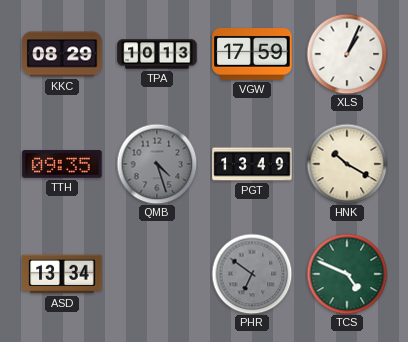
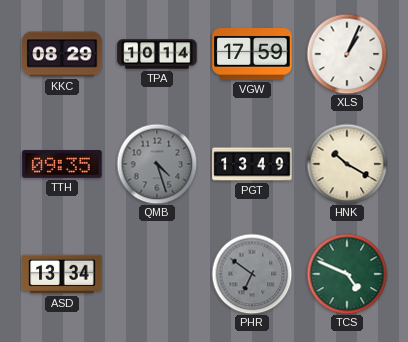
TPA: 10:13 -> 10:14 (157, 54)
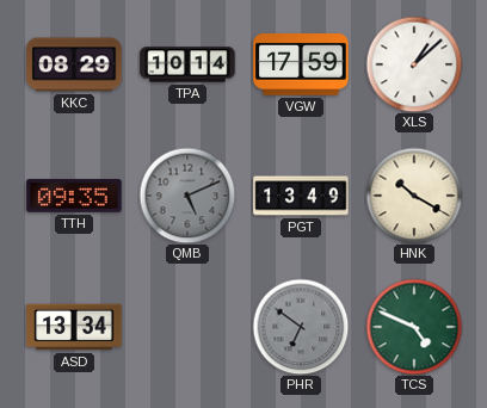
XLS: 1:04 -> 1:08 (414, 64)
QMB: 4:27 -> 5:11 (187, 196)
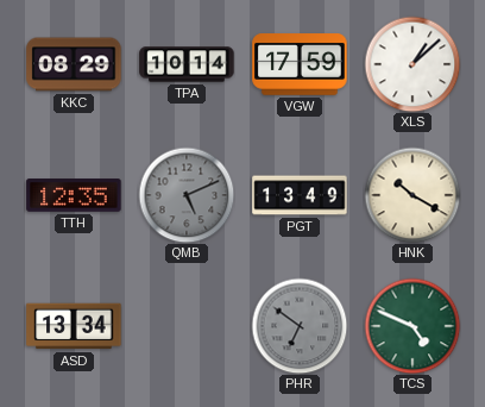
TTH: 09:35 -> 12:35 (74, 195)
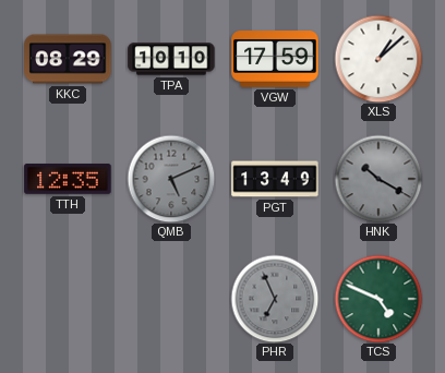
TPA: 10:14 -> 10:10 (171, 59)
HNK dial: cream -> grey (378, 179)
ASD: 13:34 -> none (74, 326)
PHR: 6:51 -> 6:56 (275, 299)
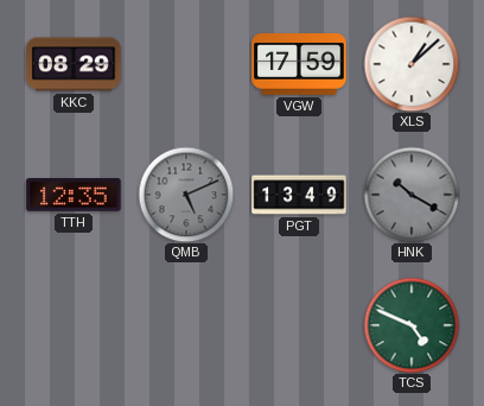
TPA: 10:10 -> none (171, 59)
PHR: 6:56 -> none (275, 299)
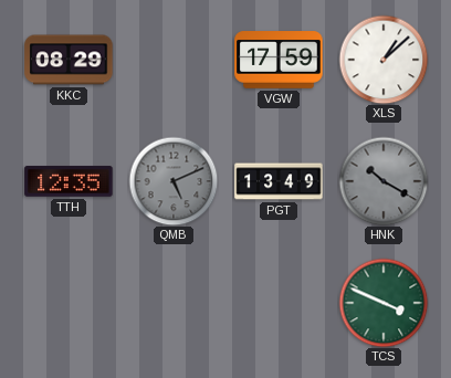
TCS: 4:49 -> 3:49 (384, 303)
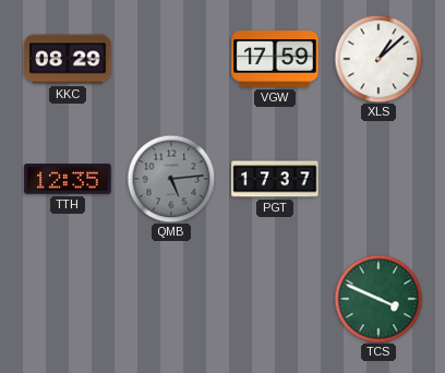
QMB: 5:11 -> 5:14 (171, 179)
PGT: 13:49 -> 17:37 (275, 179)
HNK: 10:20 -> none (384, 181)
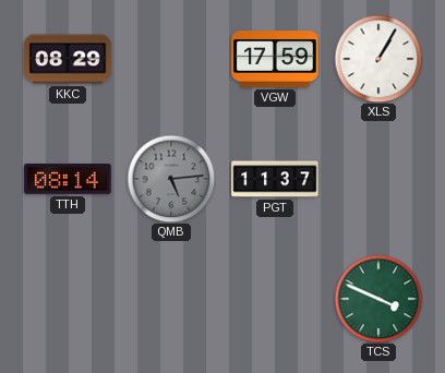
XLS: 1:08 -> 1:05 (378, 59)
TTH: 12:35 -> 08:14 (68, 179)
PGT: 17:37 -> 11:37 (275, 179)
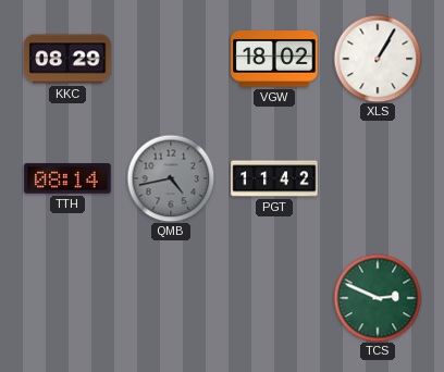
VGW: 17:59 -> 18:02 (274, 59)
QMB: 5:14 -> 4:43 (171, 178)
PGT: 11:37 -> 11:42 (274, 178)
TCS: 3:49 -> 2:49 (378, 298)
